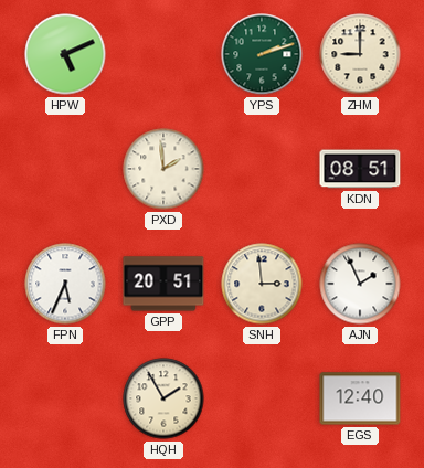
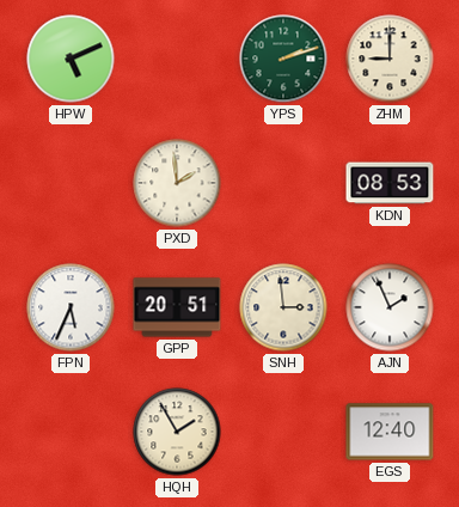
KDN: 08:51 -> 08:53 (390, 183)
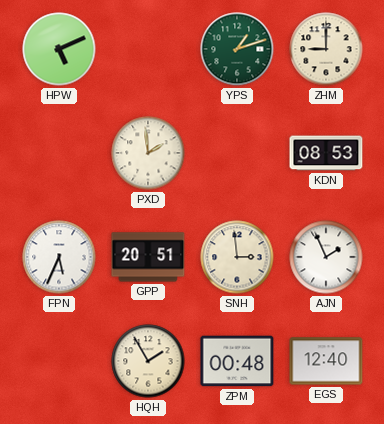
YPS: 2:12 -> 1:12 (237, 49)
ZPM: none -> 00:48 (237, 361)
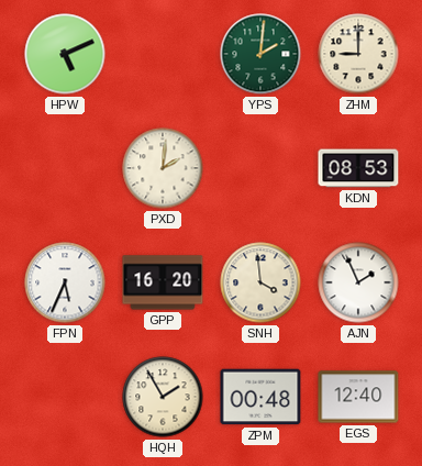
YPS: 1:12 -> 2:01 (260, 54)
PXD: 1:59 -> 2:01 (163, 168)
GPP: 20:51 -> 16:20 (163, 282)
SNH: 2:59 -> 3:59 (260, 282)
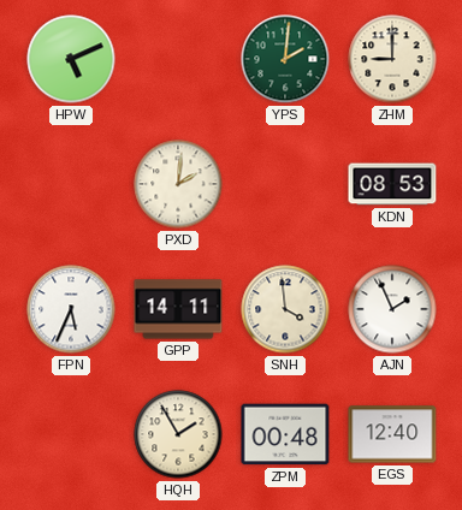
GPP: 16:20 -> 14:11 (178, 309)
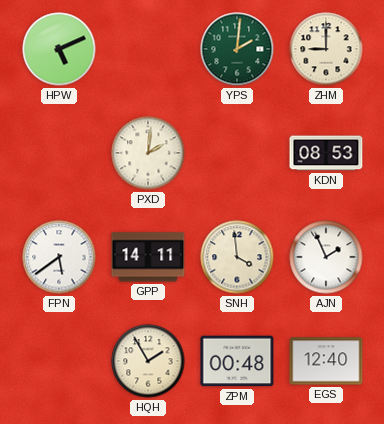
FPN: 5:34 -> 5:39 (59, 257)
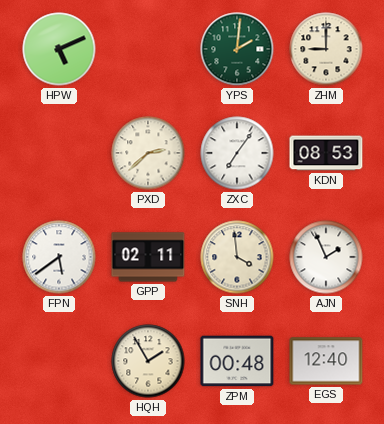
PXD: 2:01 -> 2:38 (148, 153)
ZXC: none -> 7:06 (237, 153)
GPP: 14:11 -> 02:11 (148, 257)
